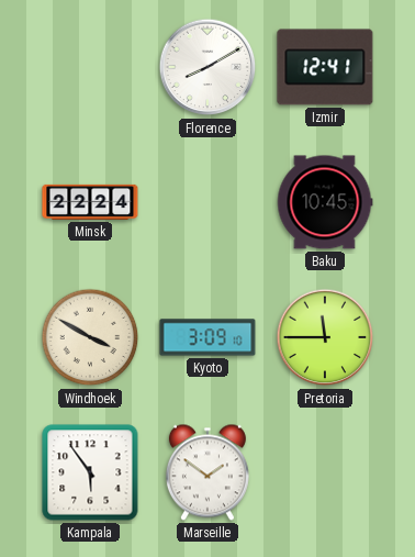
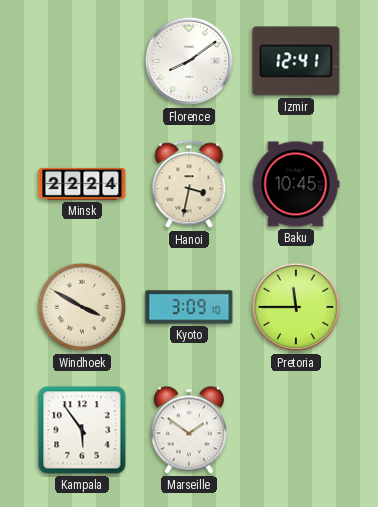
Florence: 8:10 -> 8:09 (189, 61)
Hanoi: none -> 3:32 (189, 185)
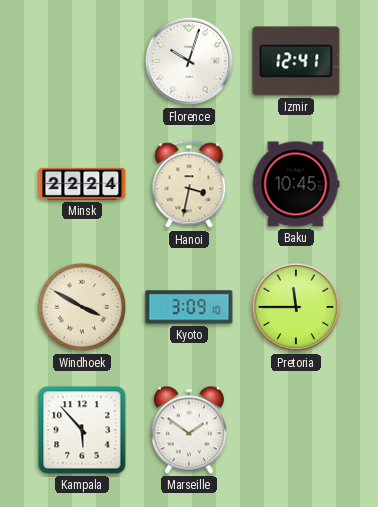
Florence: 8:09 -> 10:03 (189, 61)
Kampala: 5:54 -> 5:53 (82, 430)
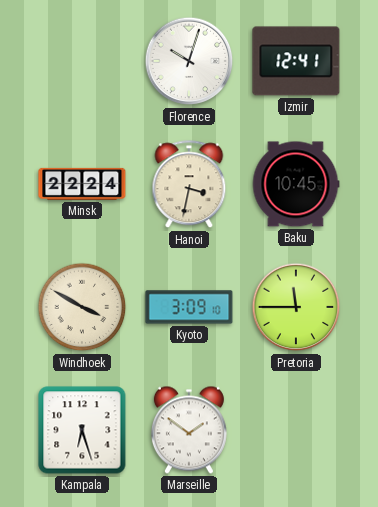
Kampala: 5:53 -> 6:27 (82, 430)
